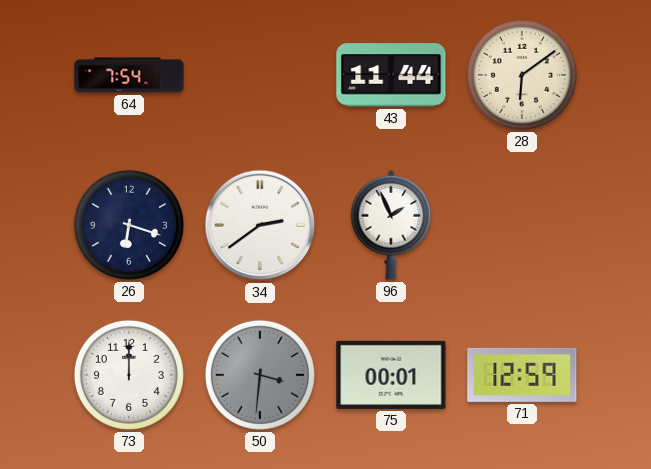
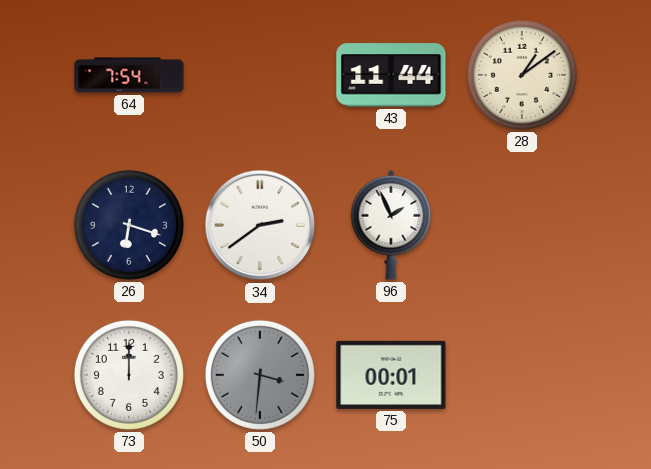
28: 6:09 -> 1:09 (522, 75)
71: 12:59 -> none (522, 375)
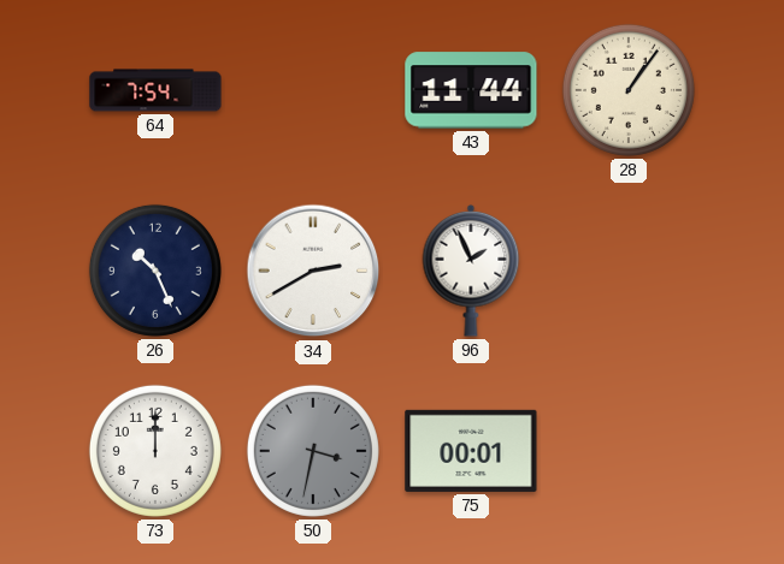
28: 1:09 -> 1:06 (629, 90)
26: 6:18 -> 10:26 (155, 271)
34: 2:39 -> 2:40 (313, 271)
50: 3:31 -> 3:32 (313, 451)
